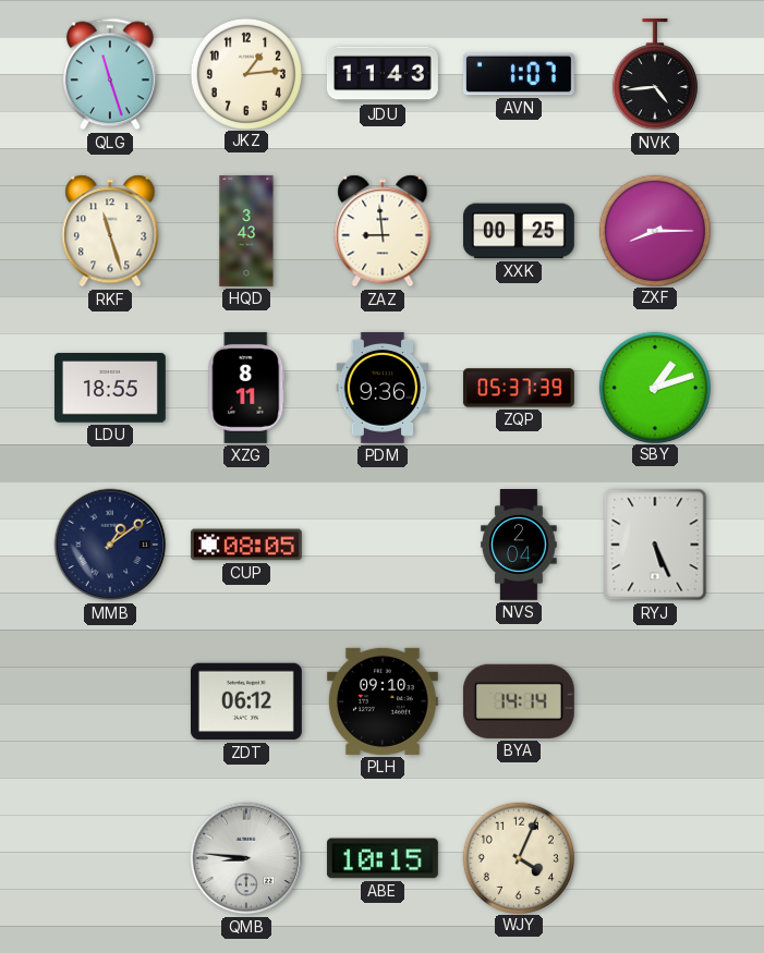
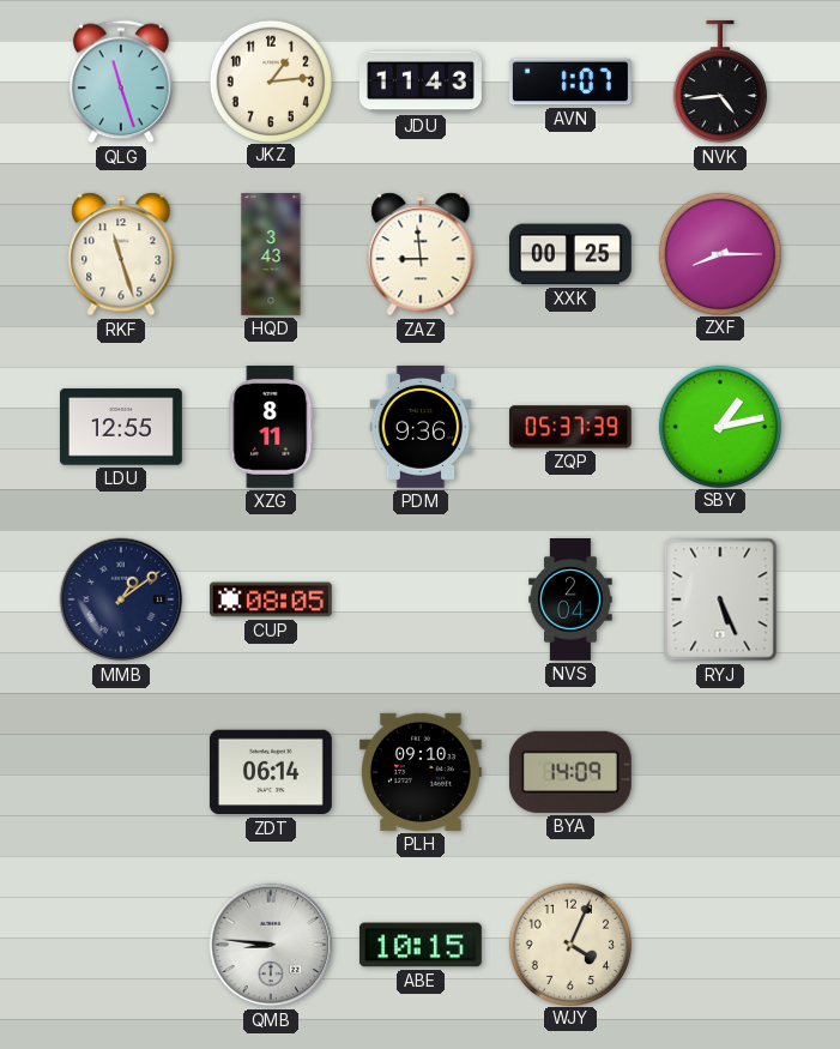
LDU: 18:55 -> 12:55 (121, 427)
SBY: 1:12 -> 1:13 (719, 426)
ZDT: 06:12 -> 06:14 (271, 772)
BYA: 14:14 -> 14:09 (570, 772)
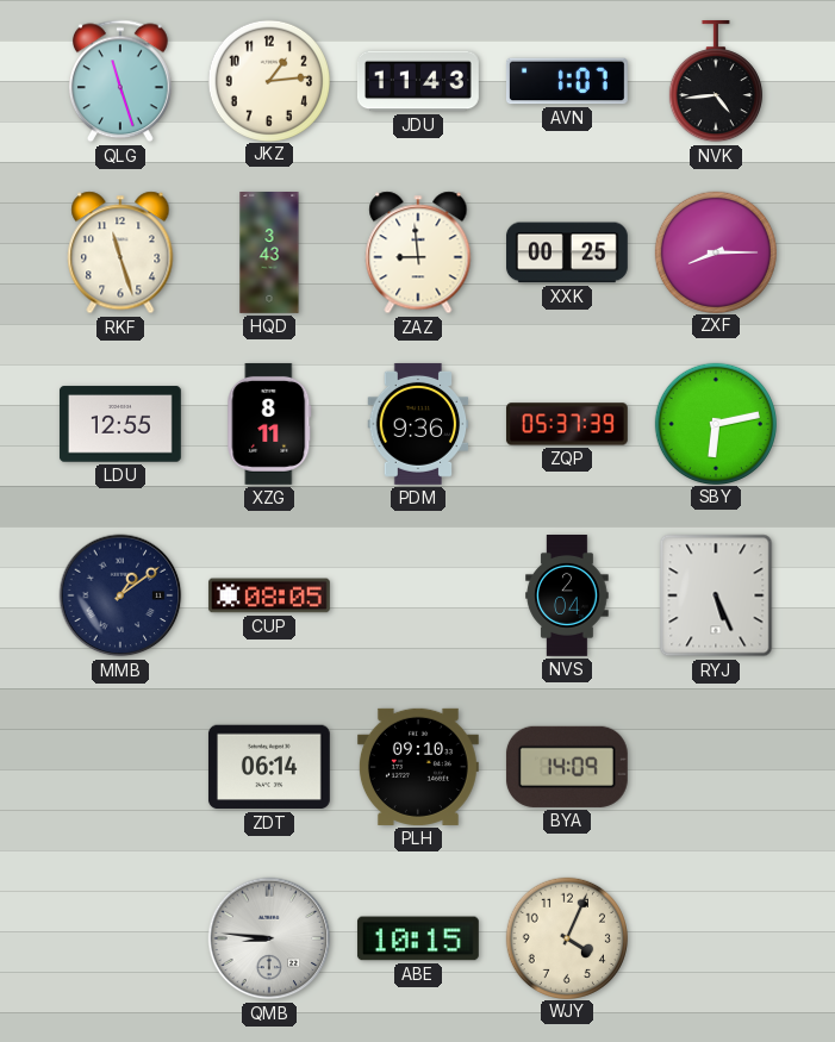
SBY: 1:13 -> 6:13 (715, 423)
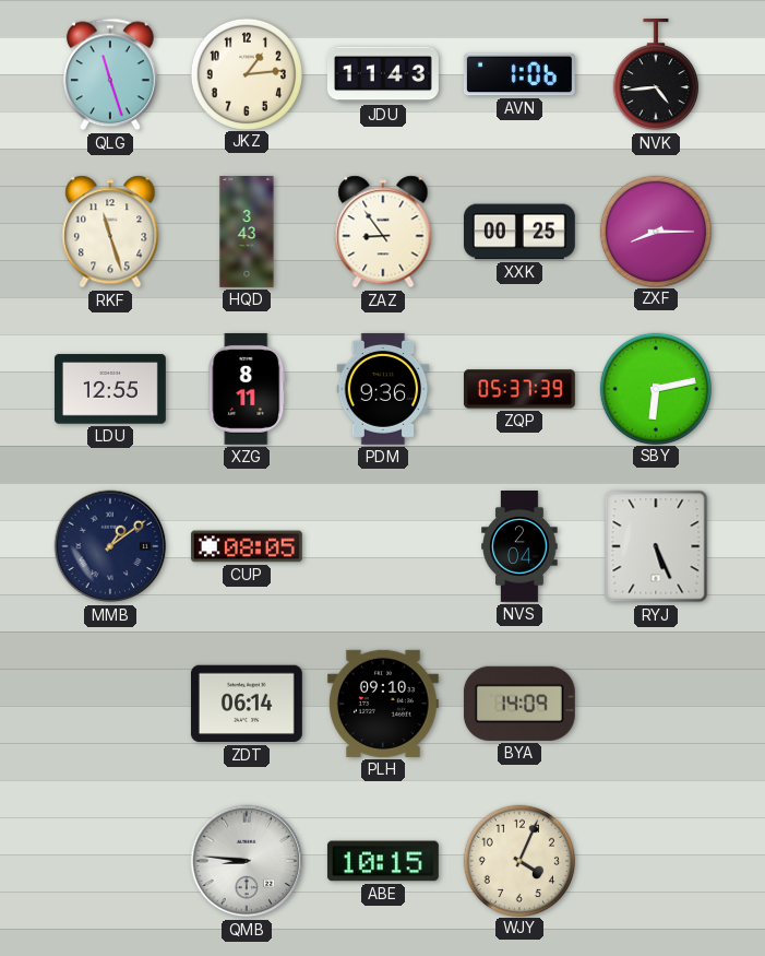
AVN: 1:07 -> 1:06 (519, 74)
ZAZ: 8:59 -> 8:54 (383, 232)
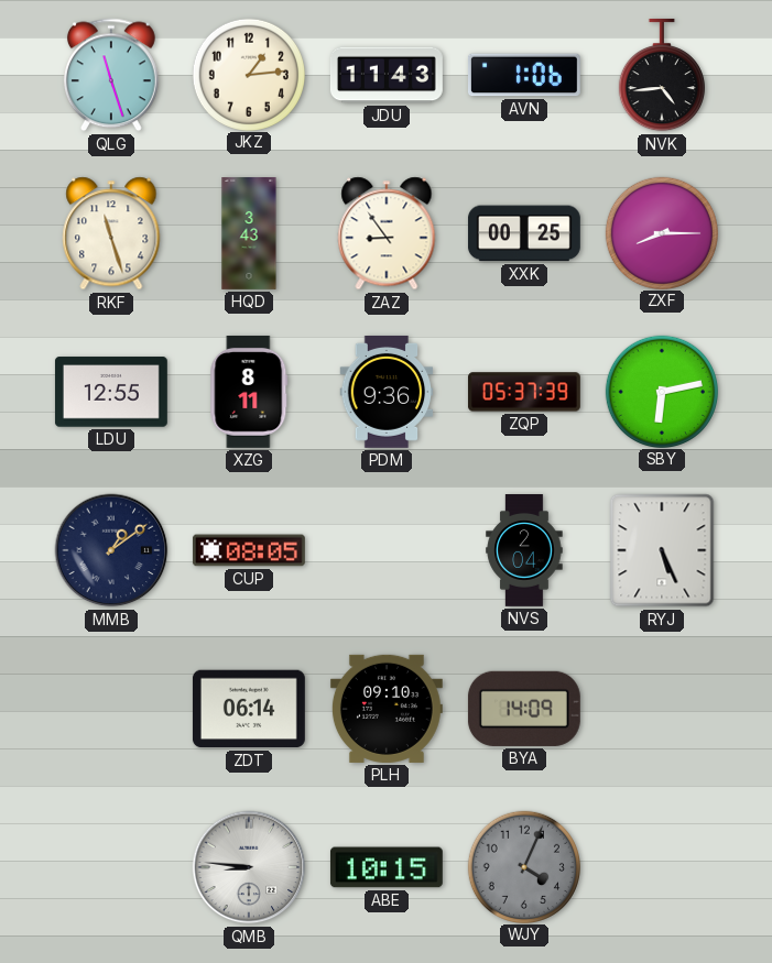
WJY dial: cream -> grey (523, 866)
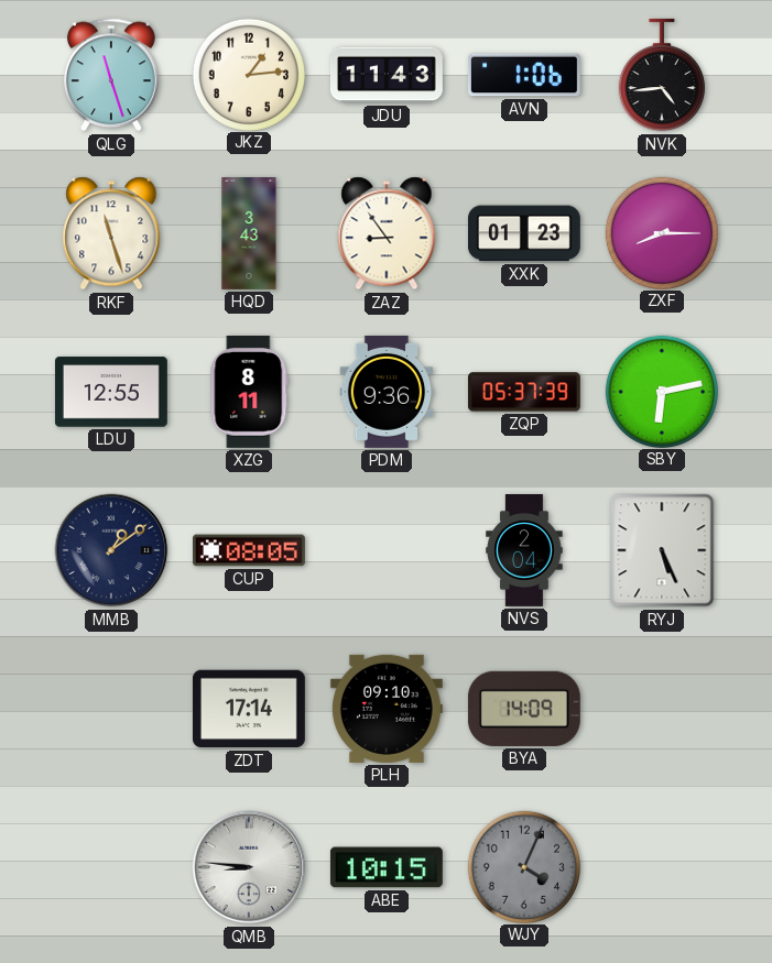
XXK: 00:25 -> 01:23 (524, 233)
ZDT: 06:14 -> 17:14 (249, 709)
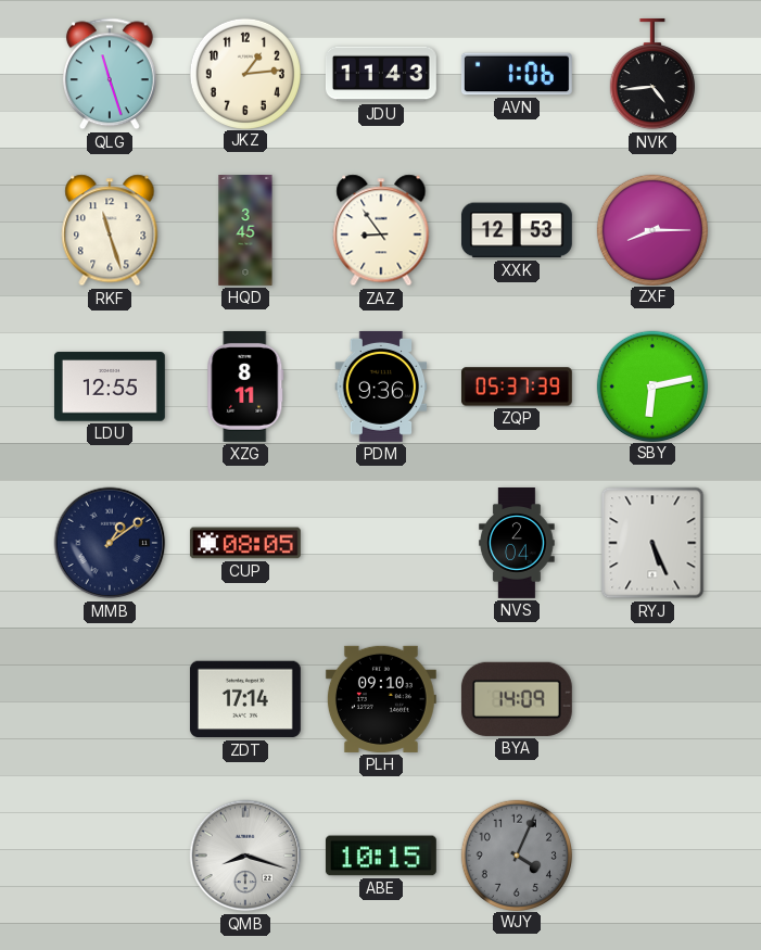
HQD: 3:43 -> 3:45 (245, 231)
XXK: 01:23 -> 12:53 (517, 230)
QMB: 8:46 -> 8:18 (245, 856)
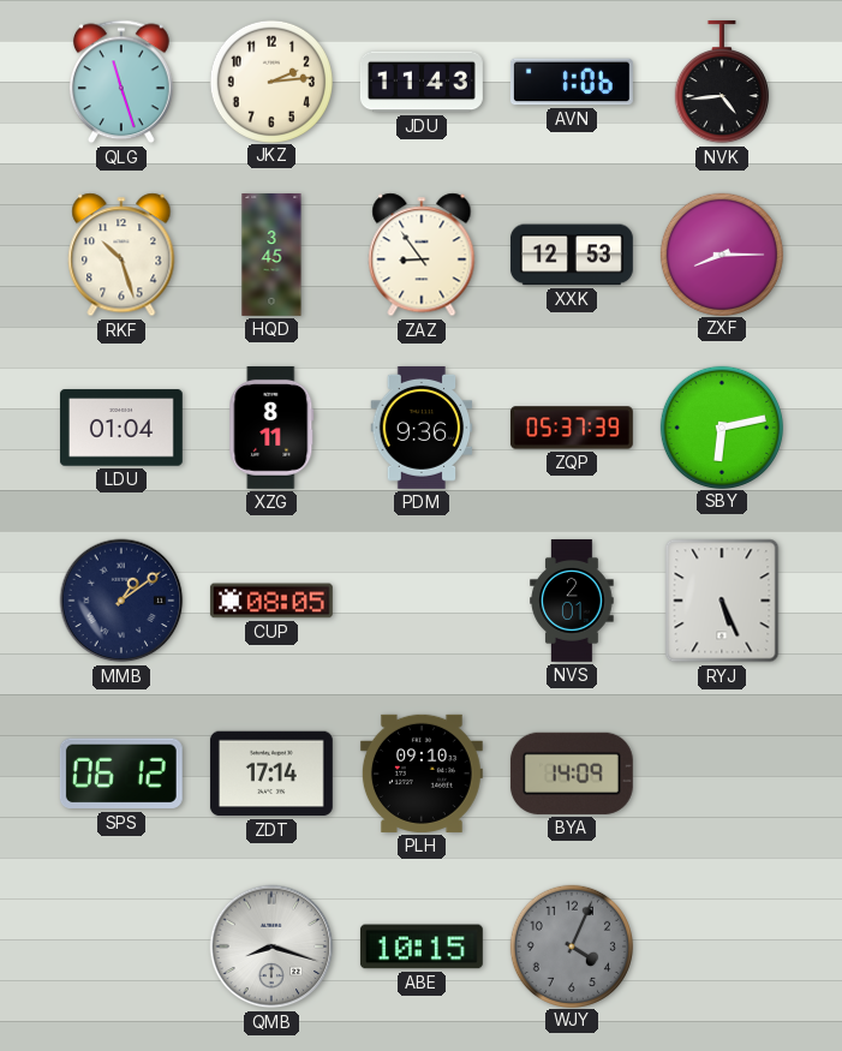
JKZ: 1:14 -> 2:14 (270, 80)
RKF: 11:27 -> 10:27 (121, 255)
LDU: 12:55 -> 01:04 (121, 428)
NVS: 2:04 -> 2:01 (572, 602)
SPS: none -> 06:12 (121, 774)
